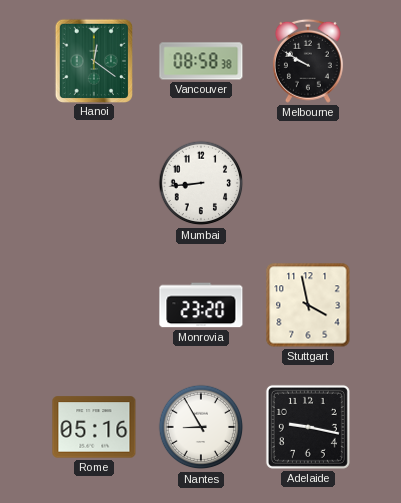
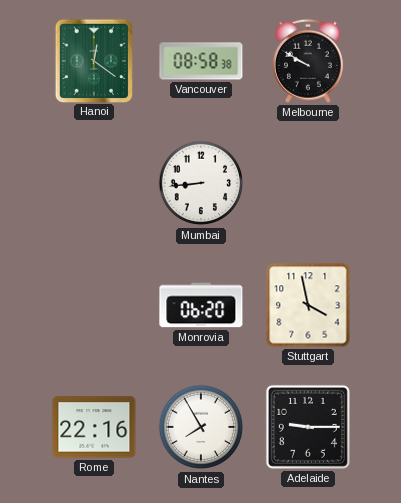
Monrovia: 23:20 -> 06:20 (201, 305)
Rome: 05:16 -> 22:16 (94, 427)
Nantes: 8:55 -> 7:55 (201, 427)
Adelaide: 9:17 -> 9:15 (308, 427)
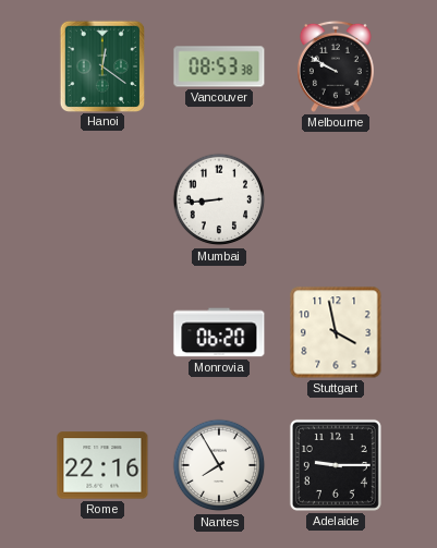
Vancouver: 08:58 -> 08:53 (219, 66)
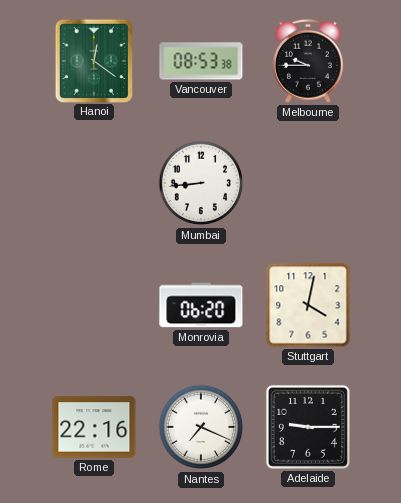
Melbourne: 9:50 -> 9:45 (308, 61)
Stuttgart: 3:58 -> 4:02 (308, 305)
Nantes: 7:55 -> 7:19 (201, 427)
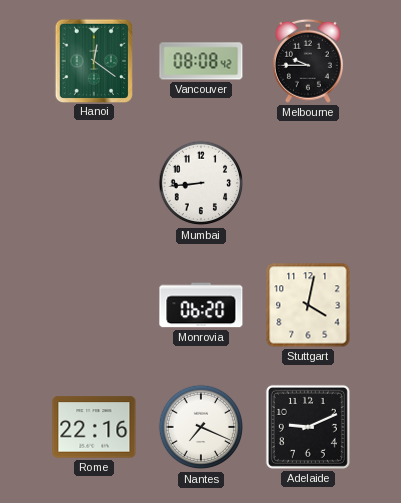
Vancouver: 08:53 -> 08:08 (201, 61)
Adelaide: 9:15 -> 9:11 (308, 427)
